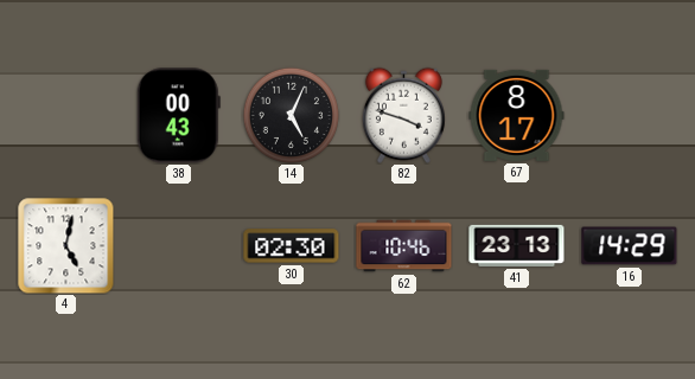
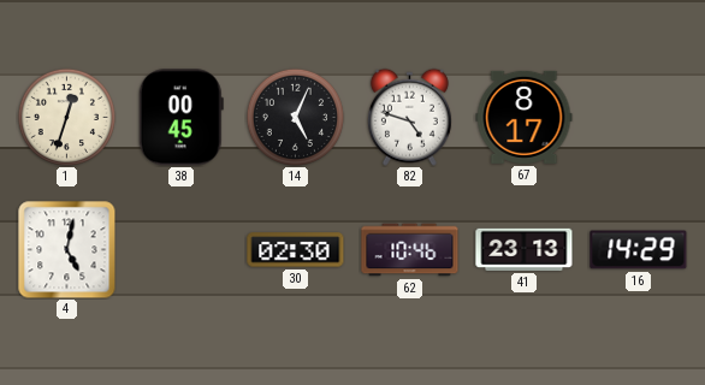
1: none -> 12:33 (66, 117)
38: 00:43 -> 00:45 (180, 118)
82: 3:48 -> 4:48 (409, 117)
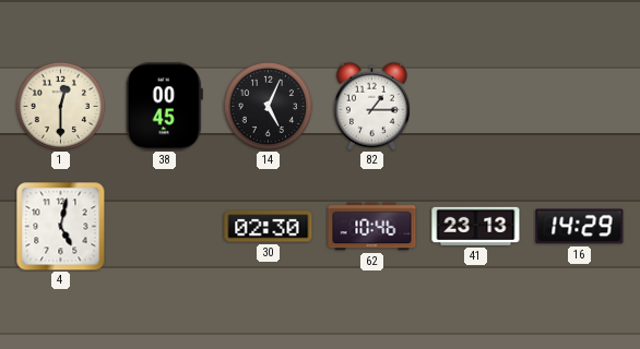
1: 12:33 -> 12:30 (60, 106)
82: 4:48 -> 1:15 (371, 106)
67: 8:17 -> none (525, 117)
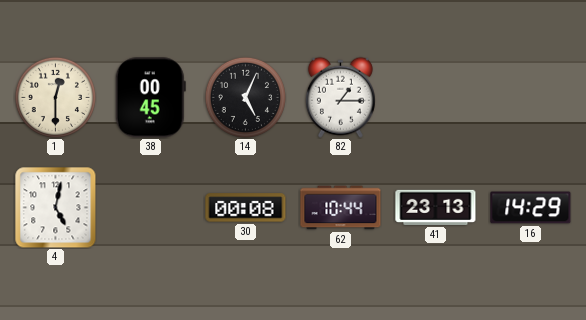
30: 02:30 -> 00:08 (246, 208)
62: 10:46 -> 10:44 (341, 208)
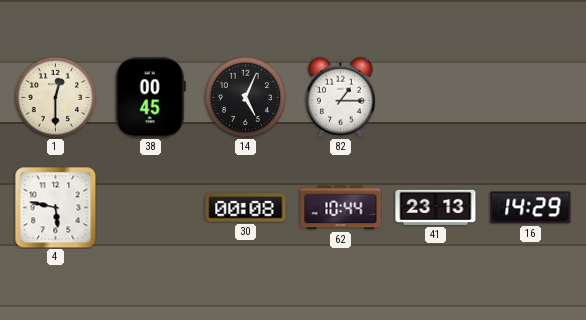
4: 5:02 -> 5:47 (56, 208)
